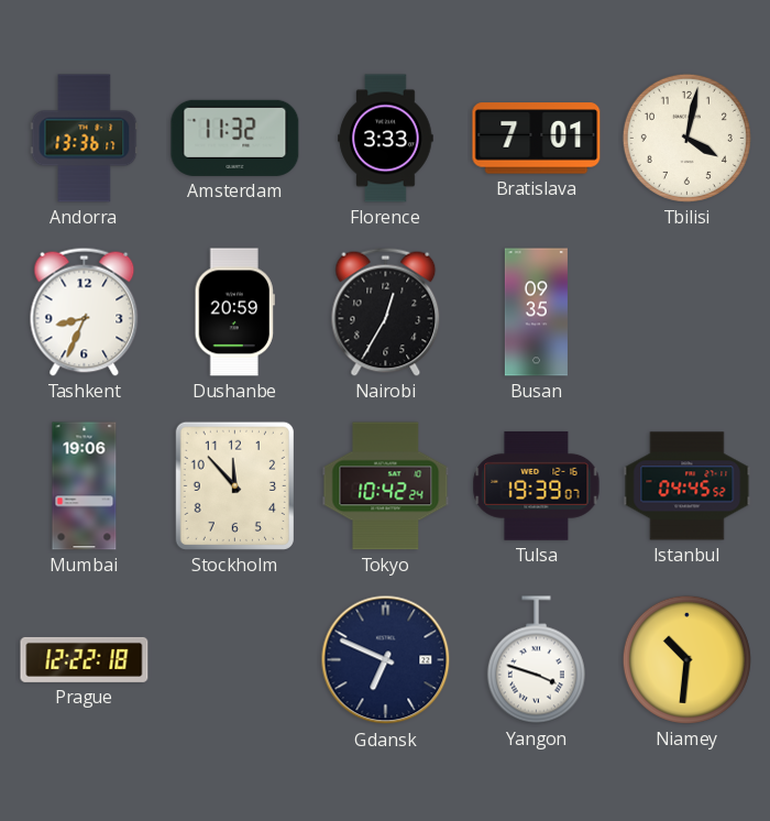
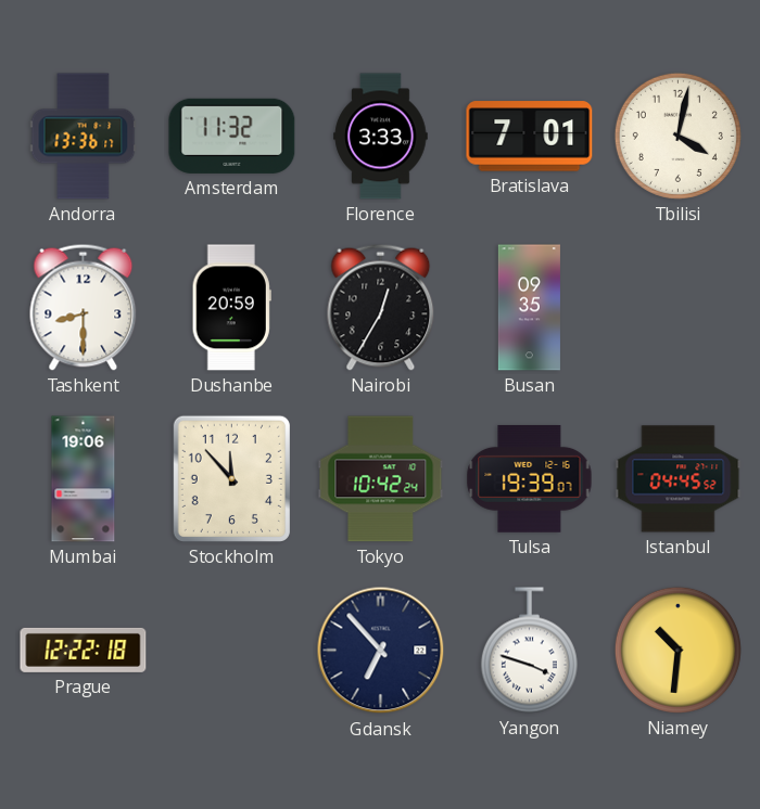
Tashkent: 8:34 -> 8:30 (84, 307)
Gdansk: 6:49 -> 6:53 (381, 651)
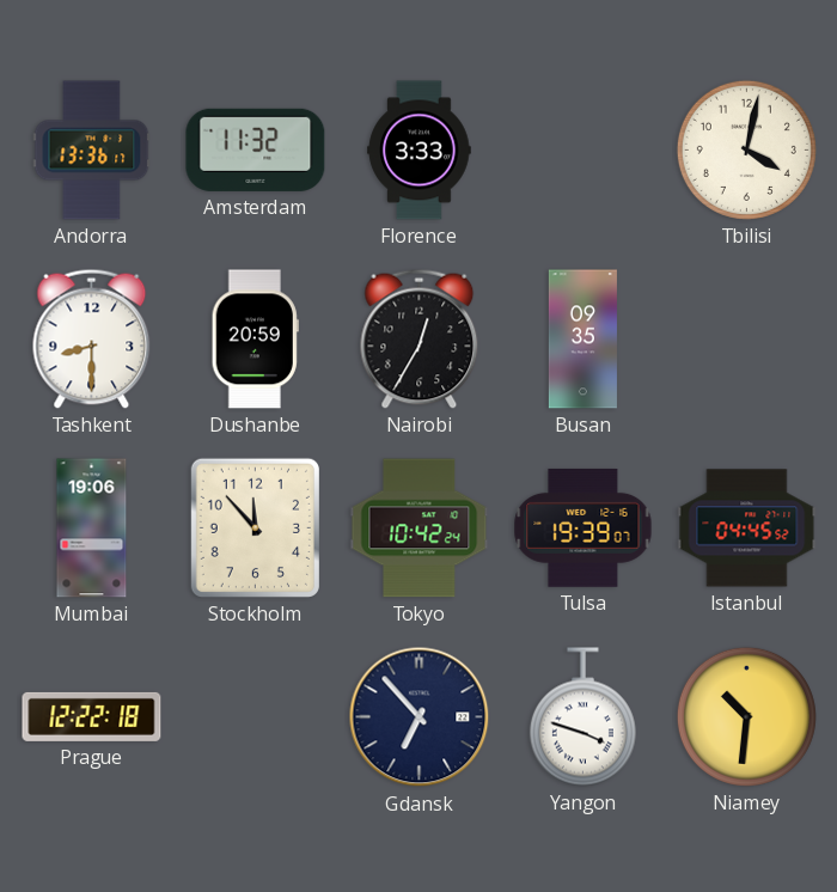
Bratislava: 7:01 -> none (530, 137)
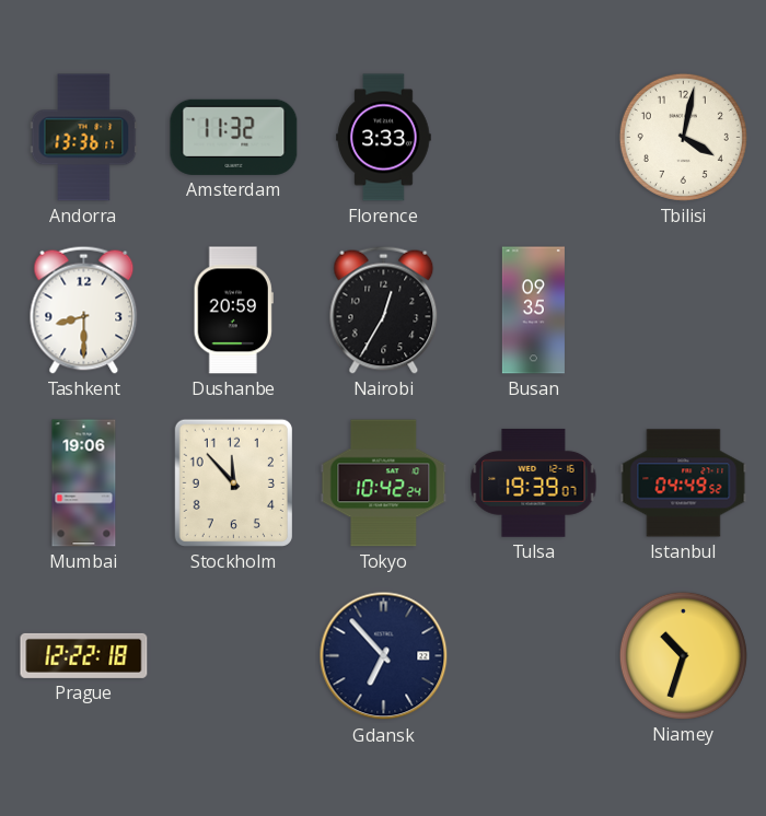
Istanbul: 04:45 -> 04:49 (684, 483)
Yangon: 3:48 -> none (582, 717)
Niamey: 10:31 -> 10:33 (683, 655)
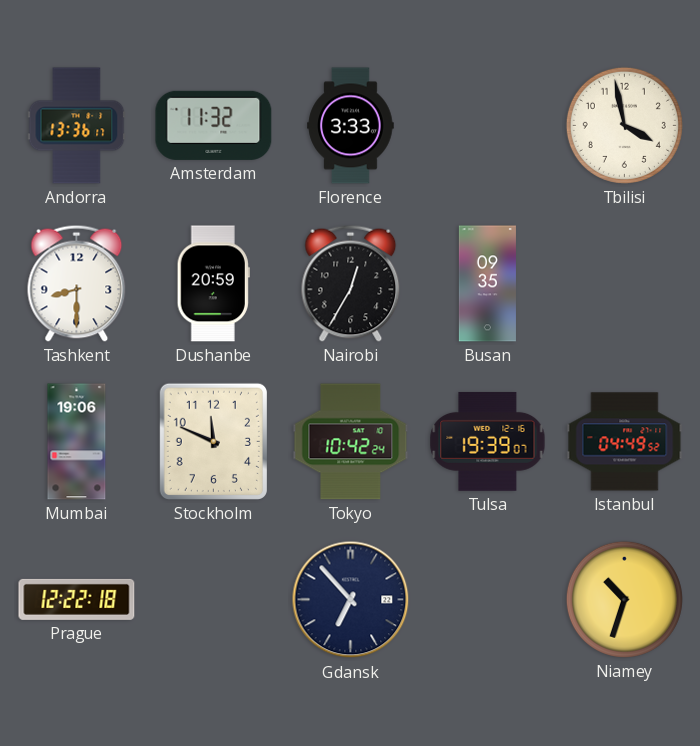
Tbilisi: 4:02 -> 3:58 (624, 125)
Stockholm: 11:53 -> 11:49 (213, 441)
